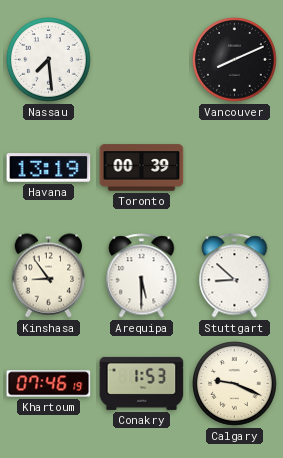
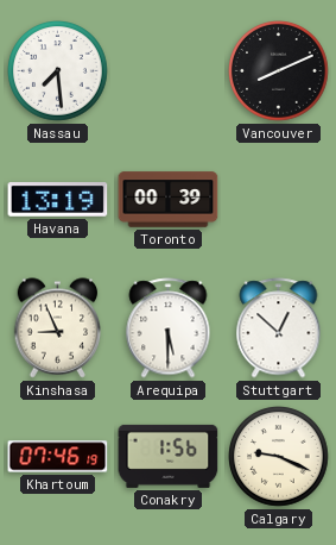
Kinshasa: 8:54 -> 8:56 (58, 328)
Stuttgart: 8:52 -> 12:52 (279, 328)
Conakry: 1:53 -> 1:56 (169, 456)
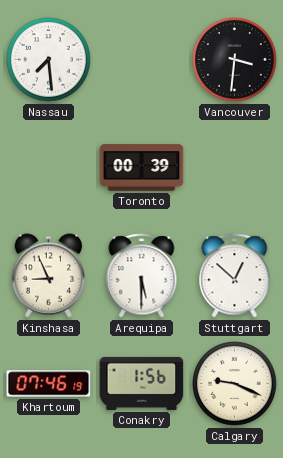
Vancouver: 8:11 -> 3:31 (235, 60)
Havana: 13:19 -> none (58, 200)
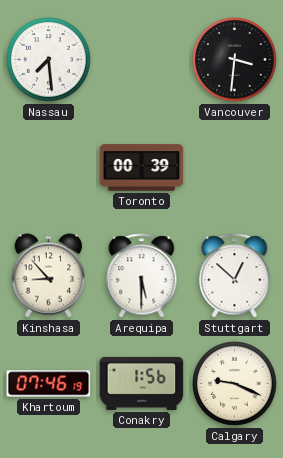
Kinshasa: 8:56 -> 8:53 (49, 276)
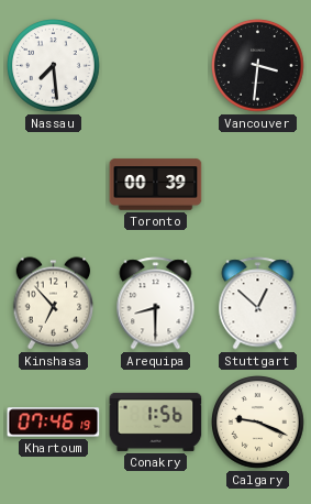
Kinshasa: 8:53 -> 6:53 (54, 304)
Arequipa: 5:30 -> 8:30 (156, 304)
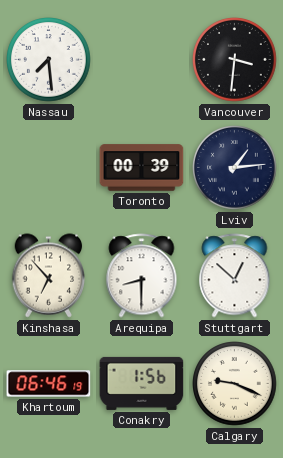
Lviv: none -> 1:14 (235, 168)
Khartoum: 07:46 -> 06:46 (49, 384)
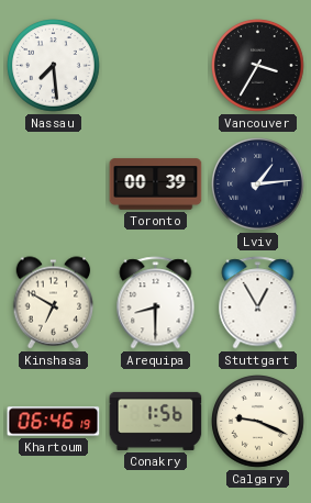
Vancouver: 3:31 -> 3:35 (258, 66)
Kinshasa: 6:53 -> 6:50 (54, 303)
Stuttgart: 12:52 -> 12:55 (258, 303)
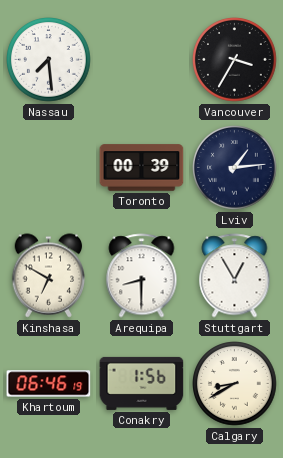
Calgary: 9:19 -> 8:40 (235, 384)
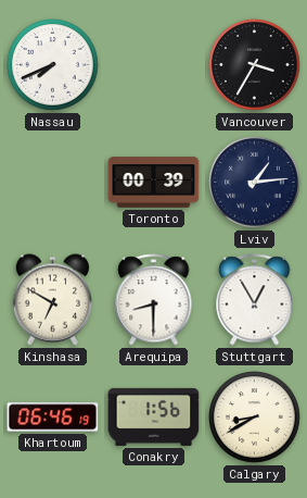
Nassau: 7:29 -> 7:41 (53, 65)
